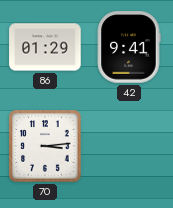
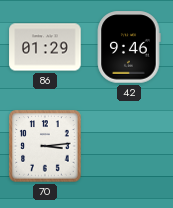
42: 9:41 -> 9:46 (129, 47)
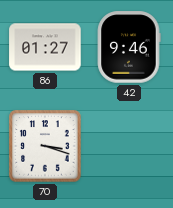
86: 01:29 -> 01:27 (45, 47)
70: 3:14 -> 3:18 (45, 146)
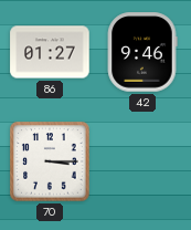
70: 3:18 -> 3:15 (50, 161)
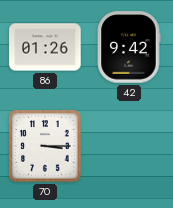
86: 01:27 -> 01:26 (45, 47)
42: 9:46 -> 9:42 (129, 47)
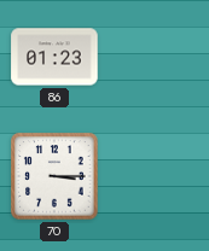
86: 01:26 -> 01:23 (54, 57)
42: 9:42 -> none (129, 47)
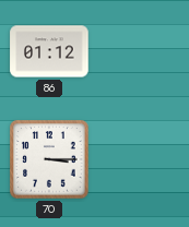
86: 01:23 -> 01:12 (49, 51)
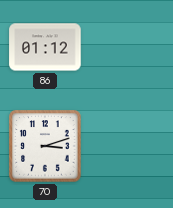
70: 3:15 -> 3:12 (45, 146)
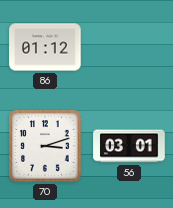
56: none -> 03:01 (129, 146)
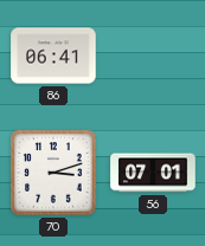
86: 01:12 -> 06:41 (53, 56)
56: 03:01 -> 07:01 (153, 173)
